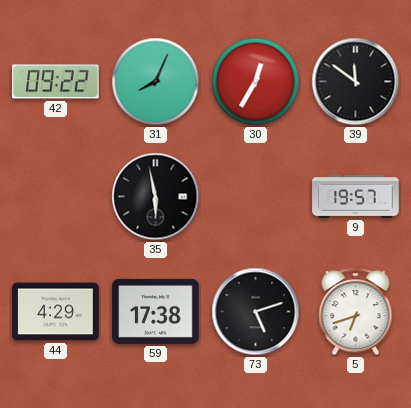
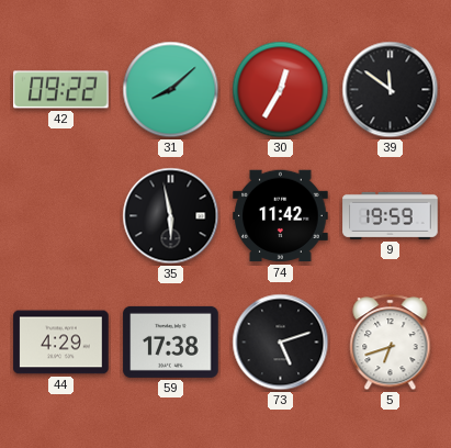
31: 8:04 -> 8:08 (171, 90)
74: none -> 11:42 (281, 216)
9: 19:57 -> 19:59 (391, 215)
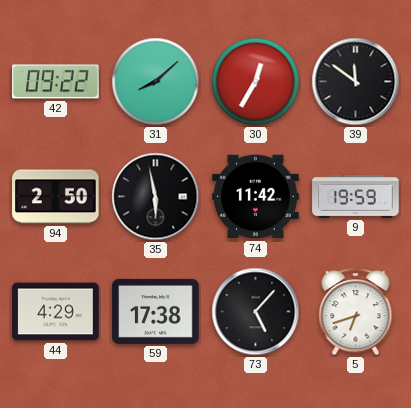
94: none -> 2:50 (56, 197)
73: 5:12 -> 5:07 (256, 312)
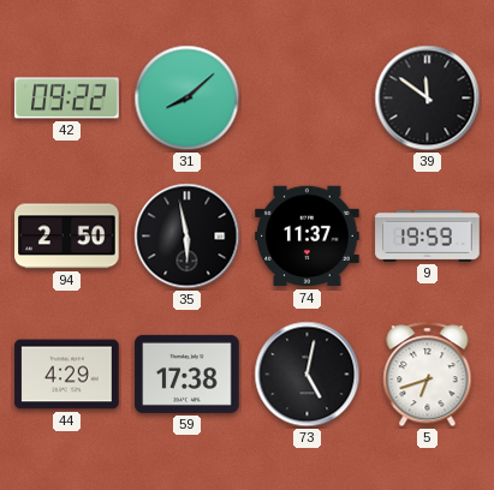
30: 12:35 -> none (256, 82)
74: 11:42 -> 11:37 (308, 237)
73: 5:07 -> 5:02 (308, 375)
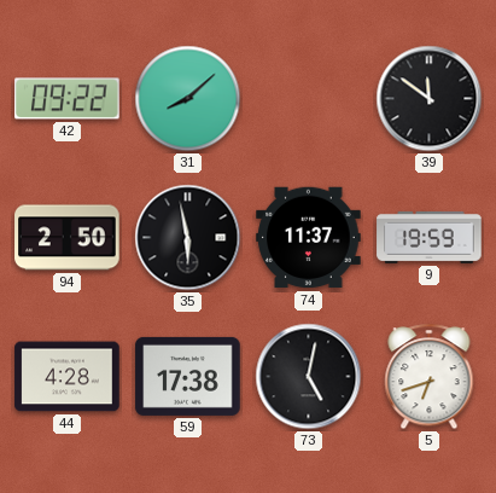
44: 4:29 -> 4:28 (68, 377)
